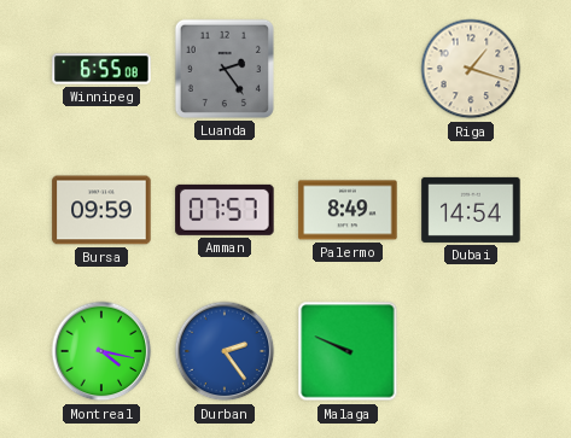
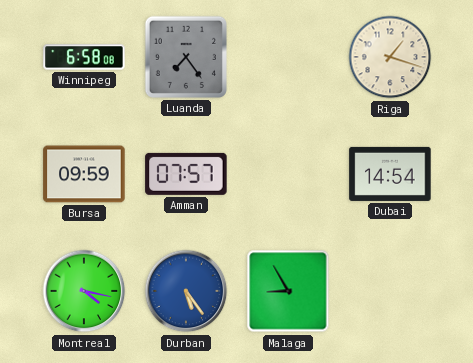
Winnipeg: 6:55 -> 6:58 (84, 57)
Luanda: 2:24 -> 7:24 (186, 57)
Palermo: 8:49 -> none (348, 210)
Durban: 2:24 -> 5:24 (186, 291)
Malaga: 9:49 -> 8:55 (288, 291)
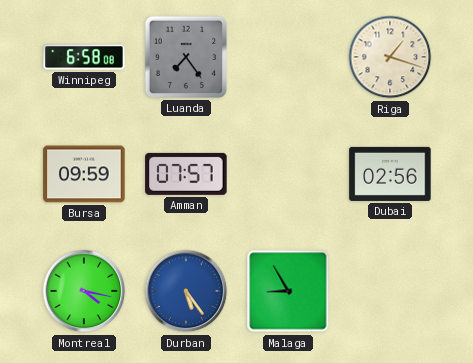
Dubai: 14:54 -> 02:56 (390, 174)
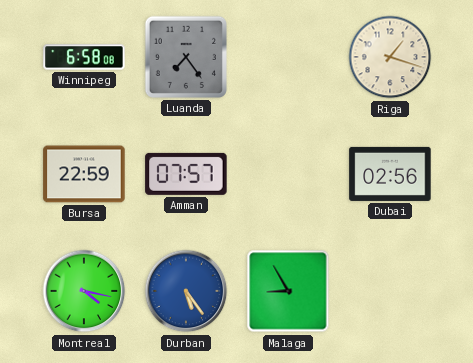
Bursa: 09:59 -> 22:59 (84, 174)
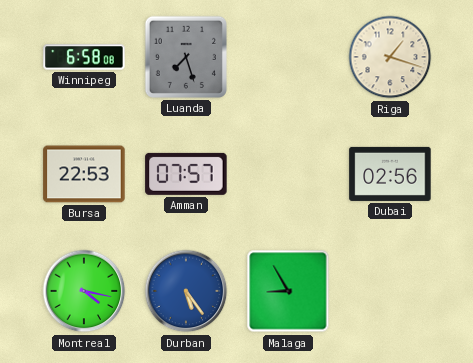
Luanda: 7:24 -> 7:27 (186, 57)
Bursa: 22:59 -> 22:53 (84, 174)
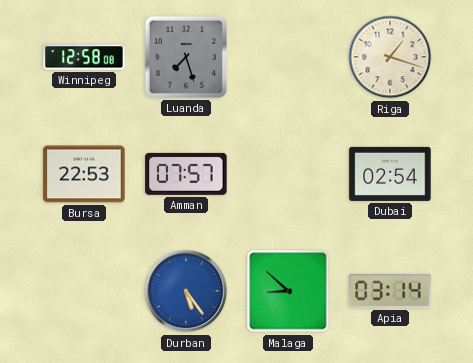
Winnipeg: 6:58 -> 12:58 (84, 57)
Dubai: 02:56 -> 02:54 (390, 174)
Montreal: 4:17 -> none (84, 291)
Malaga: 8:55 -> 8:52 (288, 291)
Apia: none -> 03:14 (390, 291)
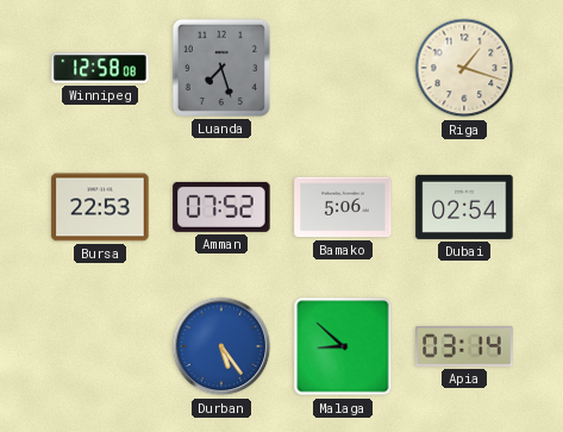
Amman: 07:57 -> 07:52 (221, 207)
Bamako: none -> 5:06 (343, 207)
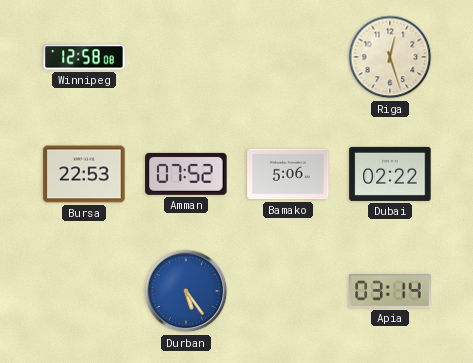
Luanda: 7:27 -> none (221, 68)
Riga: 1:18 -> 12:27 (390, 57)
Dubai: 02:54 -> 02:22 (390, 174)
Malaga: 8:52 -> none (343, 346)
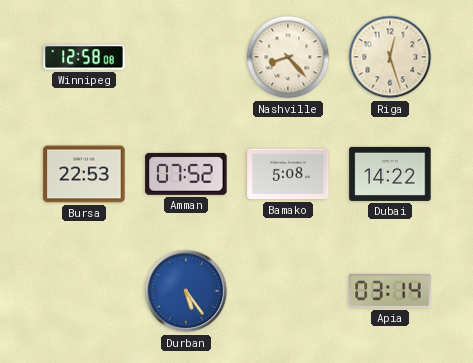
Nashville: none -> 8:23 (288, 57)
Bamako: 5:06 -> 5:08 (288, 174)
Dubai: 02:22 -> 14:22 (390, 174)
